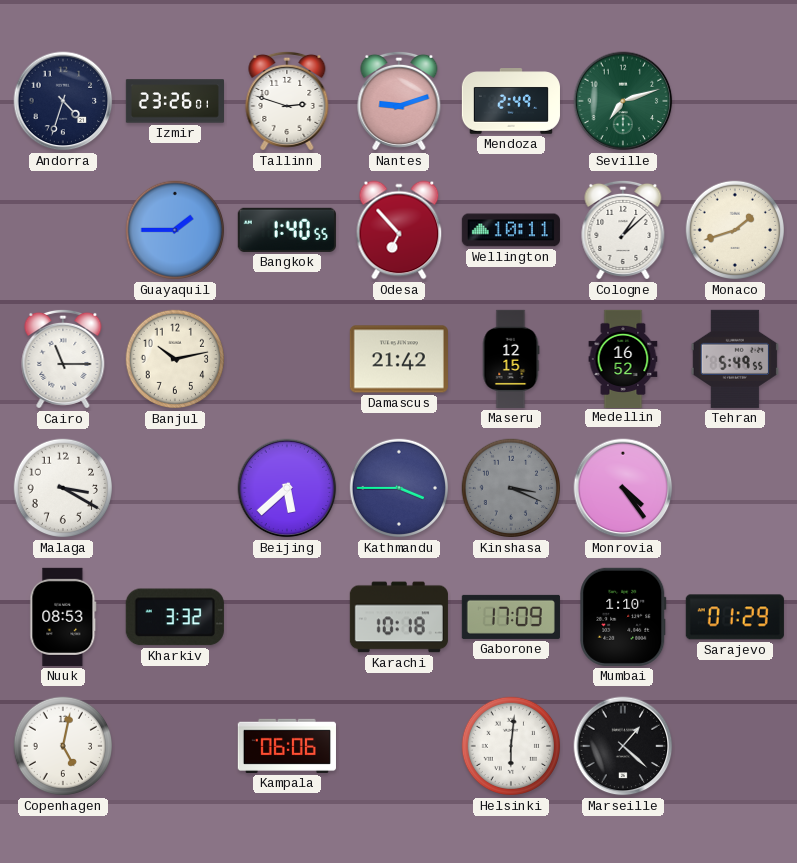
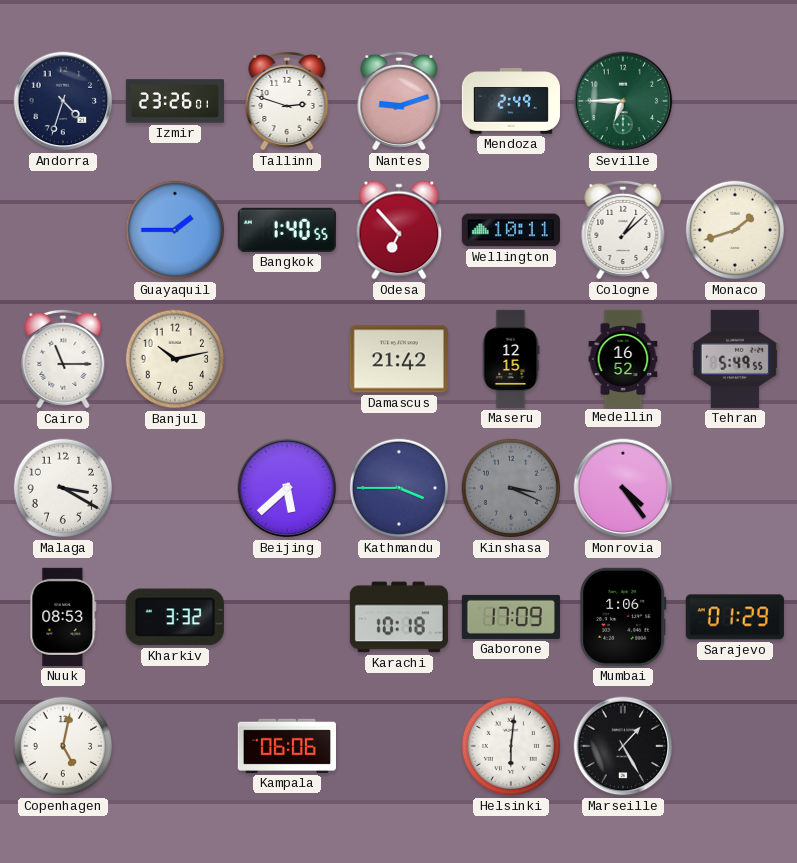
Seville: 7:12 -> 6:45 (623, 101)
Mumbai: 1:10 -> 1:06 (623, 617)
Marseille: 1:22 -> 1:25 (623, 746)
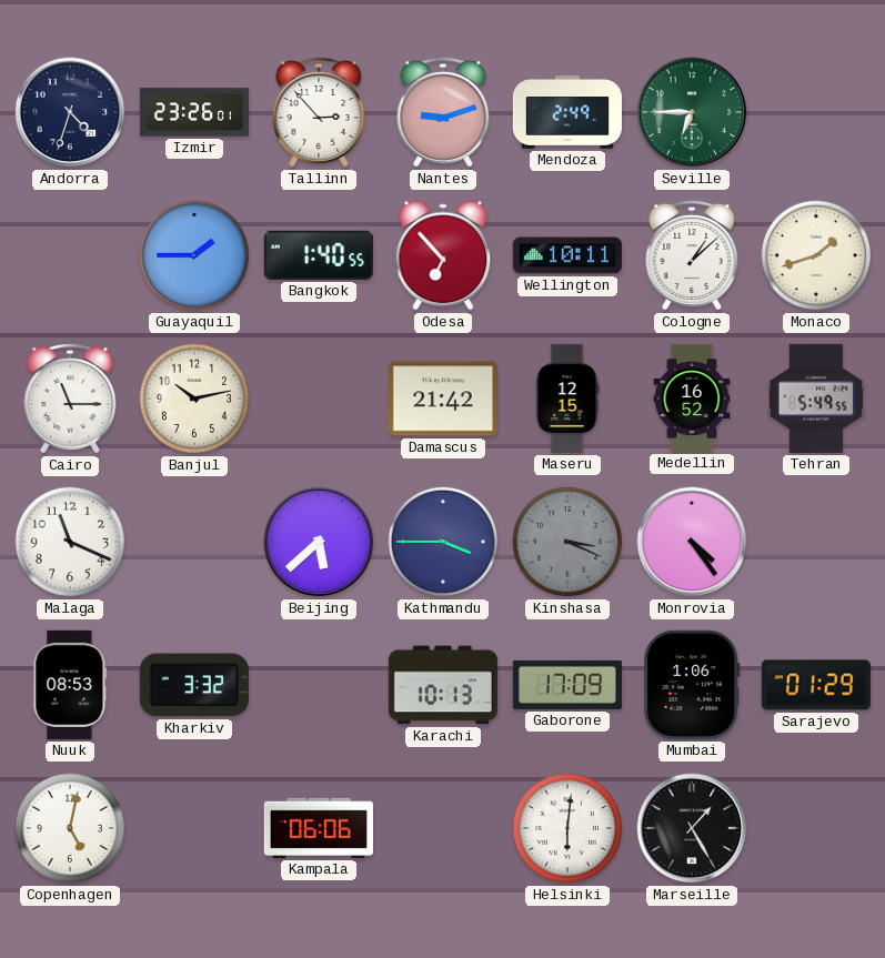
Tallinn: 2:48 -> 2:53 (319, 112)
Malaga: 3:20 -> 11:19 (69, 542)
Karachi: 10:18 -> 10:13 (443, 685)
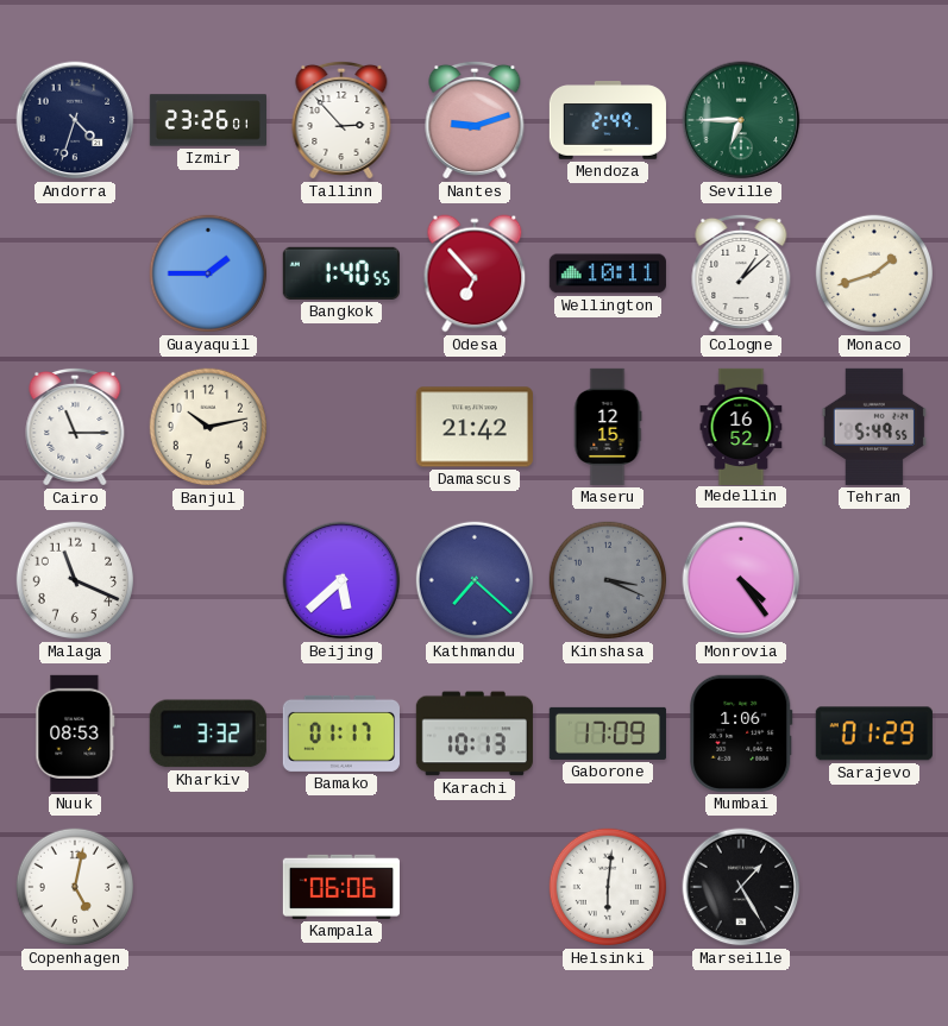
Kathmandu: 3:45 -> 7:22 (473, 580)
Bamako: none -> 01:17 (341, 734)
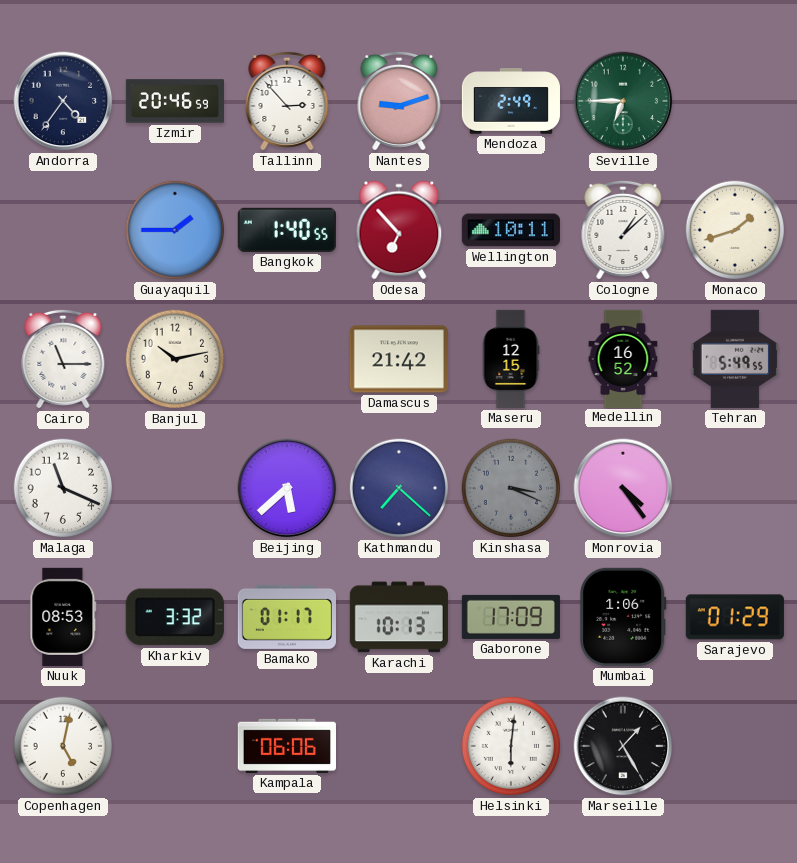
Andorra: 4:33 -> 4:36 (63, 101)
Izmir: 23:26 -> 20:46 (174, 101)
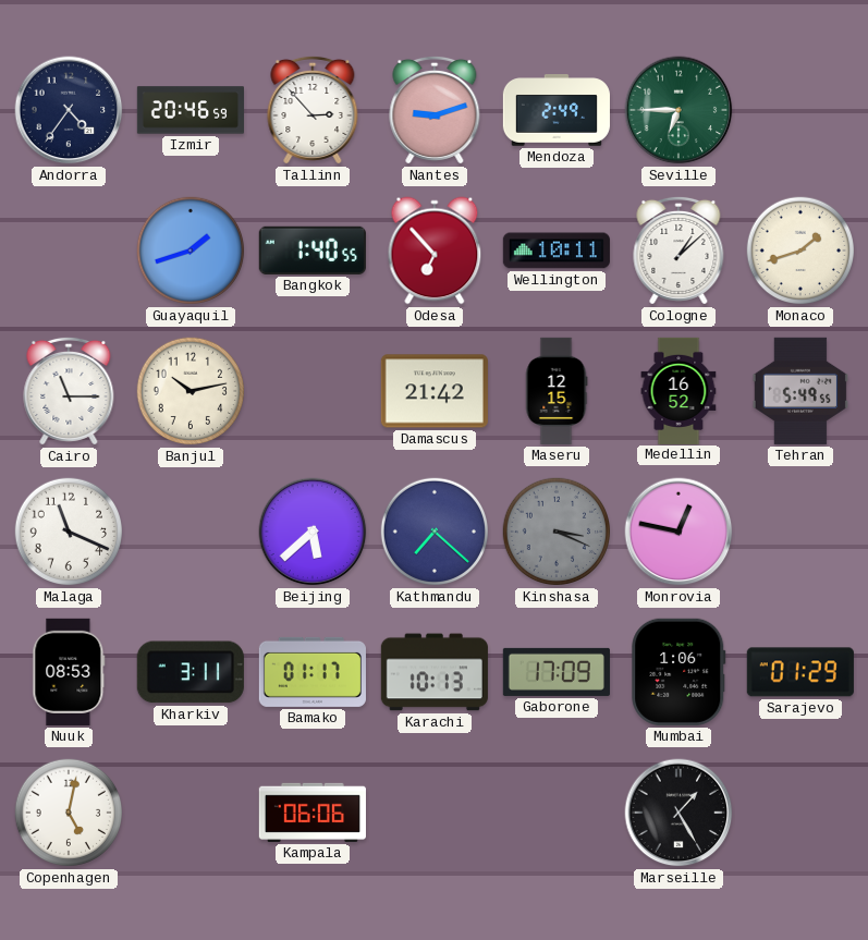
Guayaquil: 1:45 -> 1:42 (190, 251)
Monrovia: 4:24 -> 12:47 (678, 532)
Kharkiv: 3:32 -> 3:11 (191, 672)
Helsinki: 6:01 -> none (510, 746)
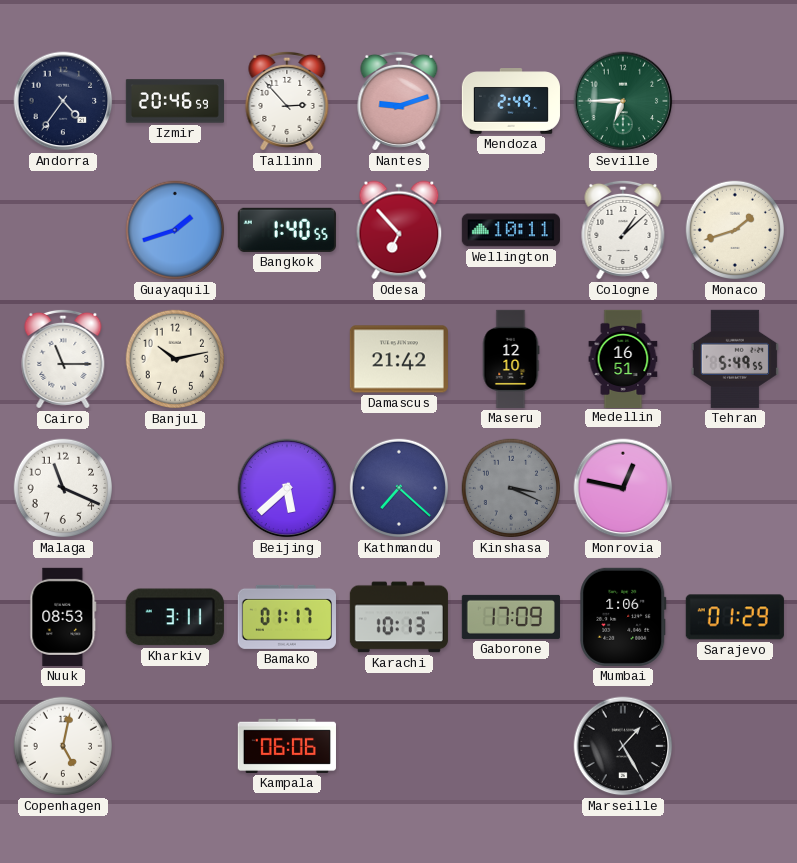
Maseru: 12:15 -> 12:10 (511, 359)
Medellin: 16:52 -> 16:51 (623, 358)
